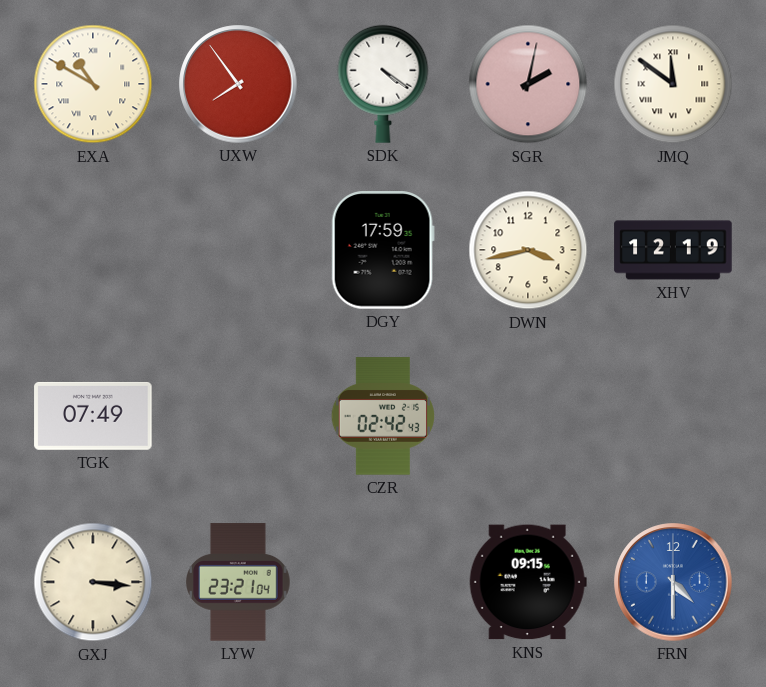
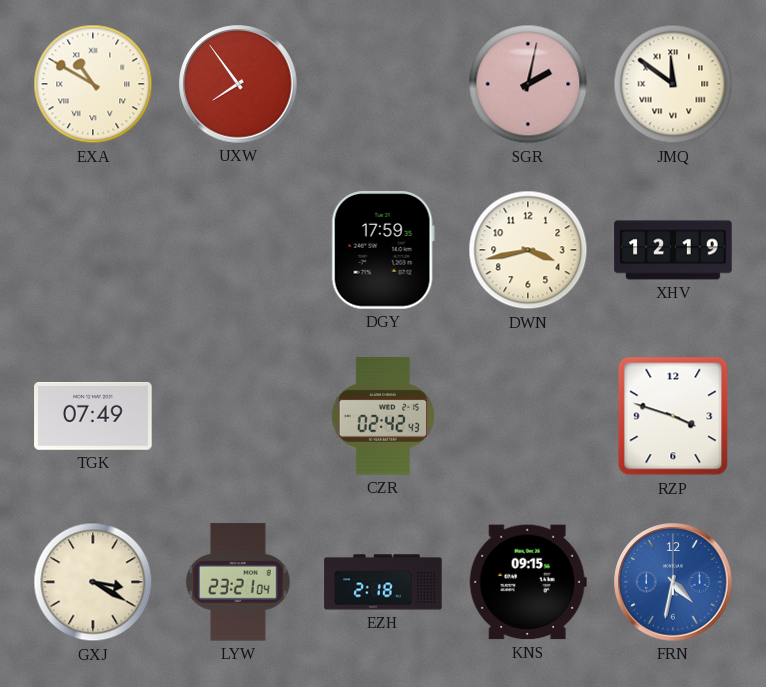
SDK: 4:21 -> none (383, 84)
RZP: none -> 3:48 (673, 416)
GXJ: 3:16 -> 3:20 (93, 582)
EZH: none -> 2:18 (383, 582)
FRN: 4:30 -> 4:32 (673, 582)
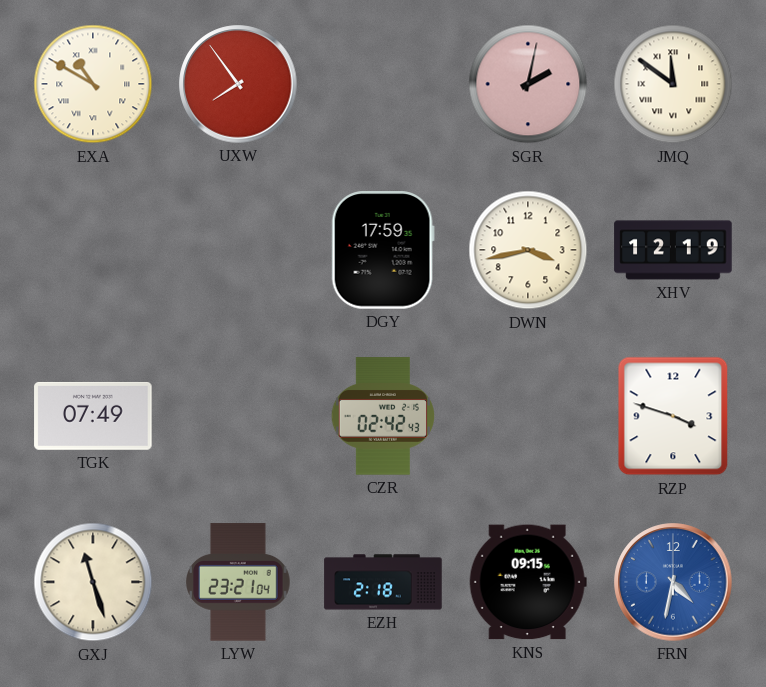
GXJ: 3:20 -> 11:27 (93, 582)
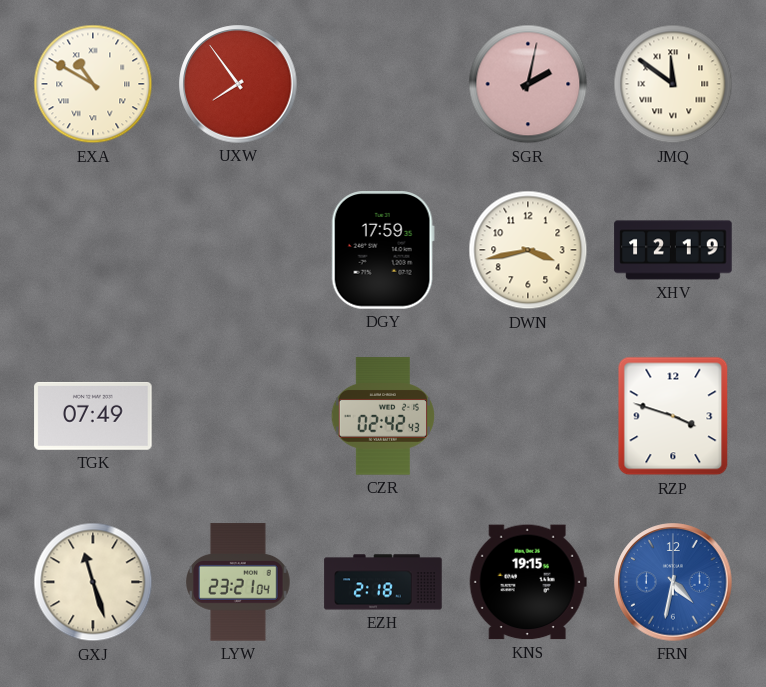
KNS: 09:15 -> 19:15 (528, 582)
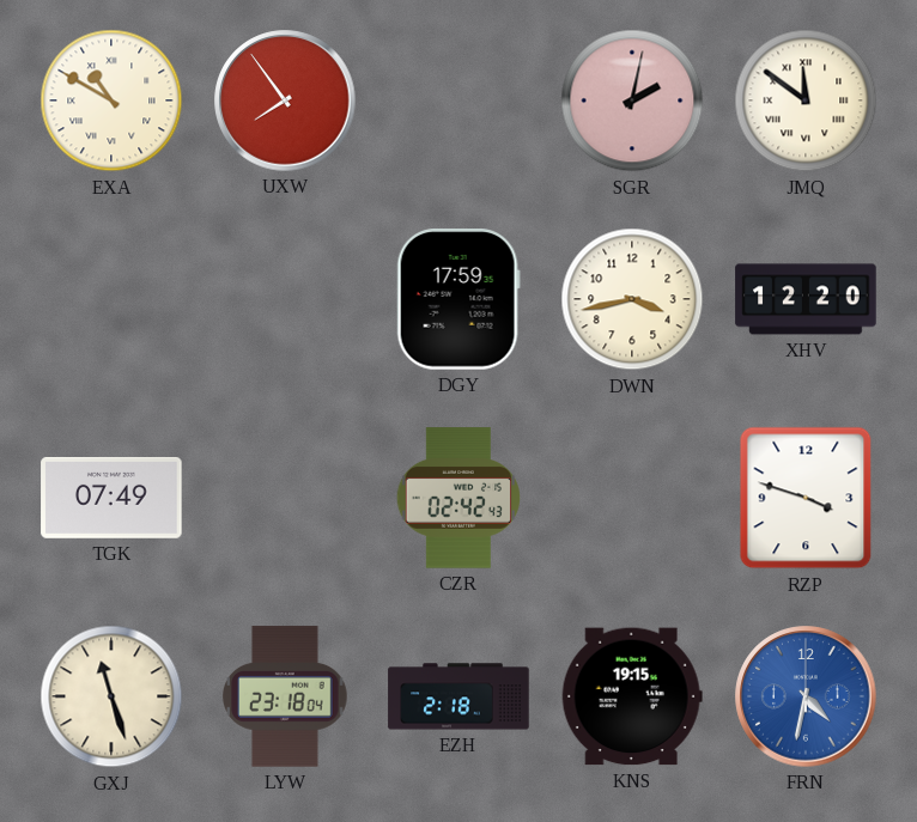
XHV: 12:19 -> 12:20 (806, 299)
LYW: 23:21 -> 23:18 (286, 696)
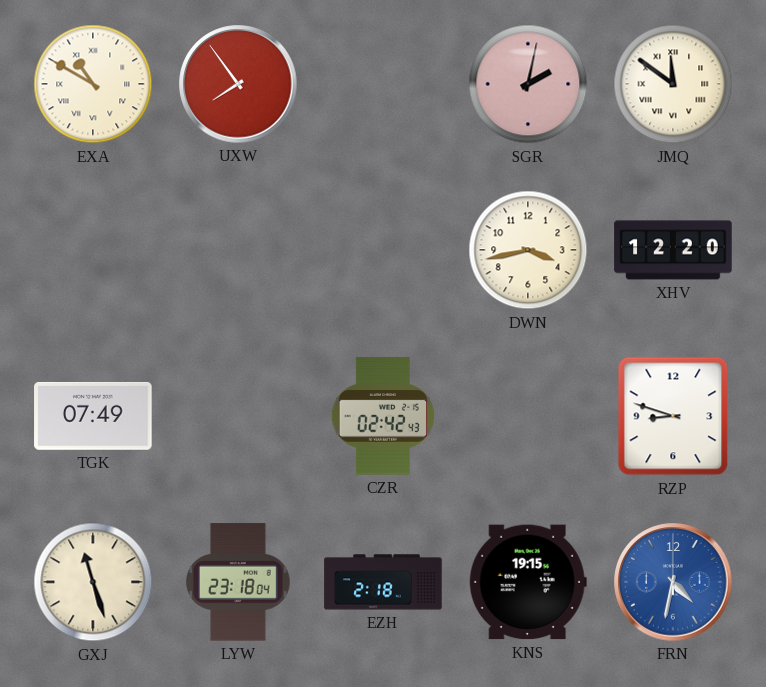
DGY: 17:59 -> none (458, 299)
RZP: 3:48 -> 8:48 (673, 416)
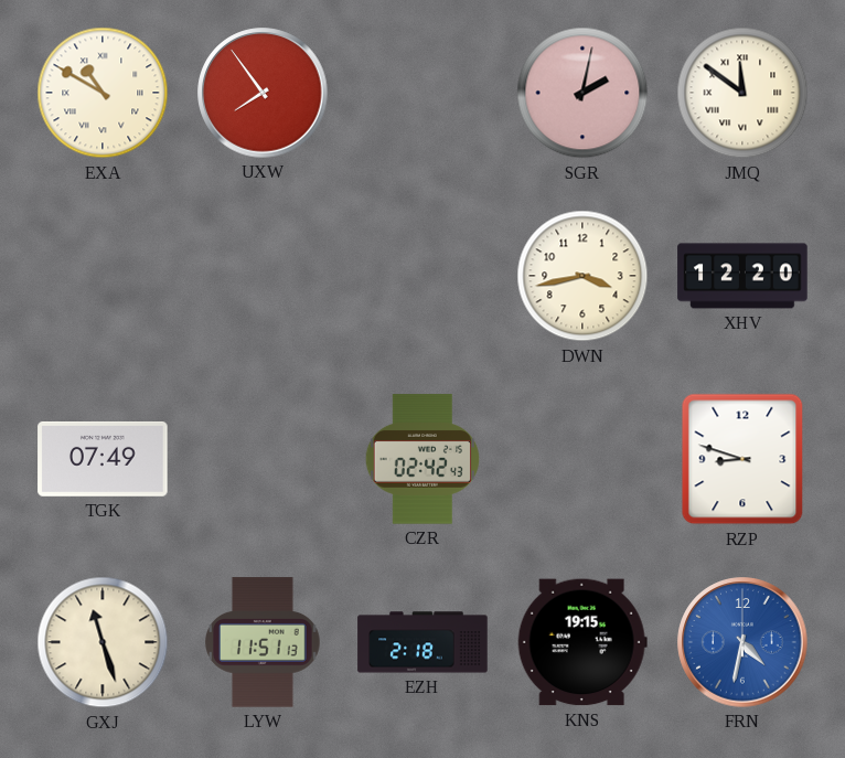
LYW: 23:18 -> 11:51 (264, 642)
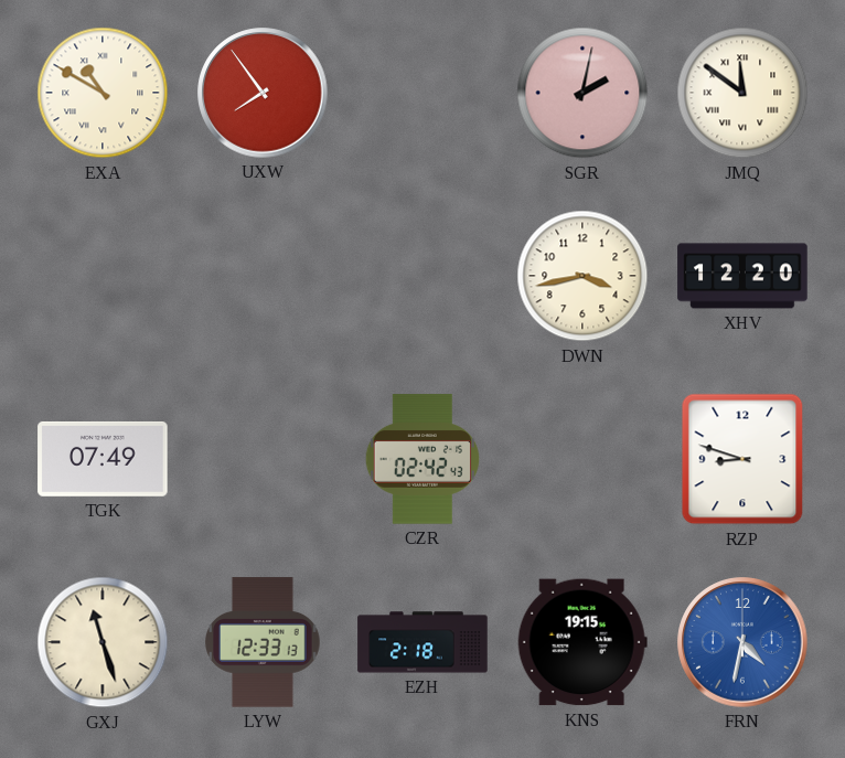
LYW: 11:51 -> 12:33 (264, 642)
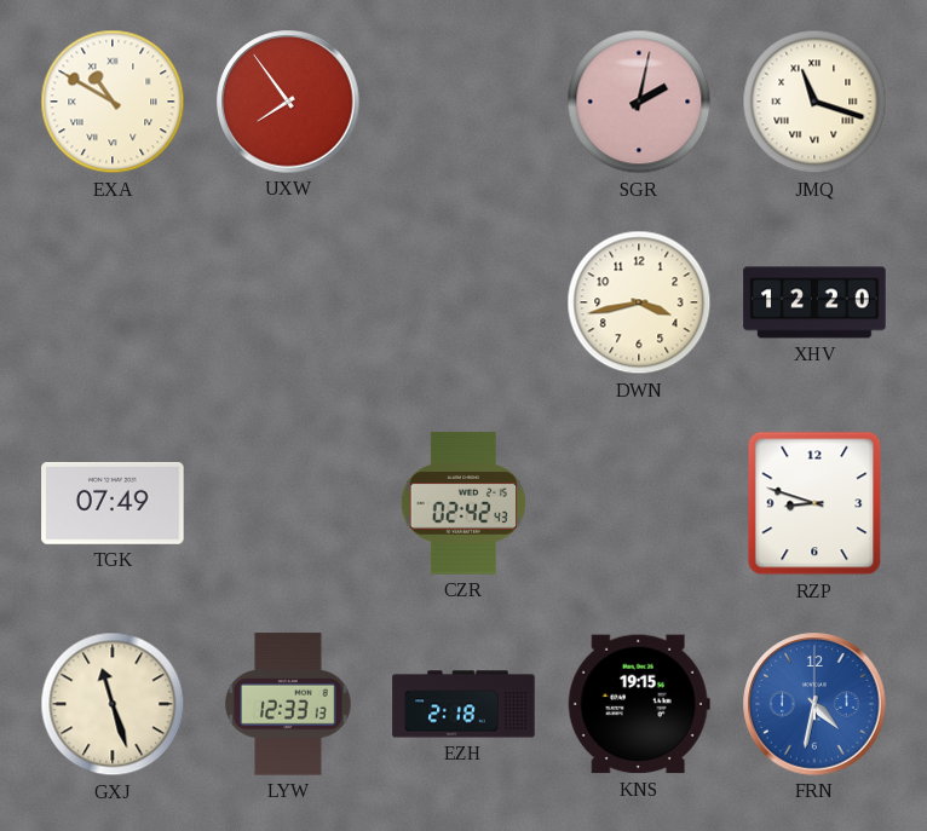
JMQ: 11:51 -> 11:18 (814, 102)
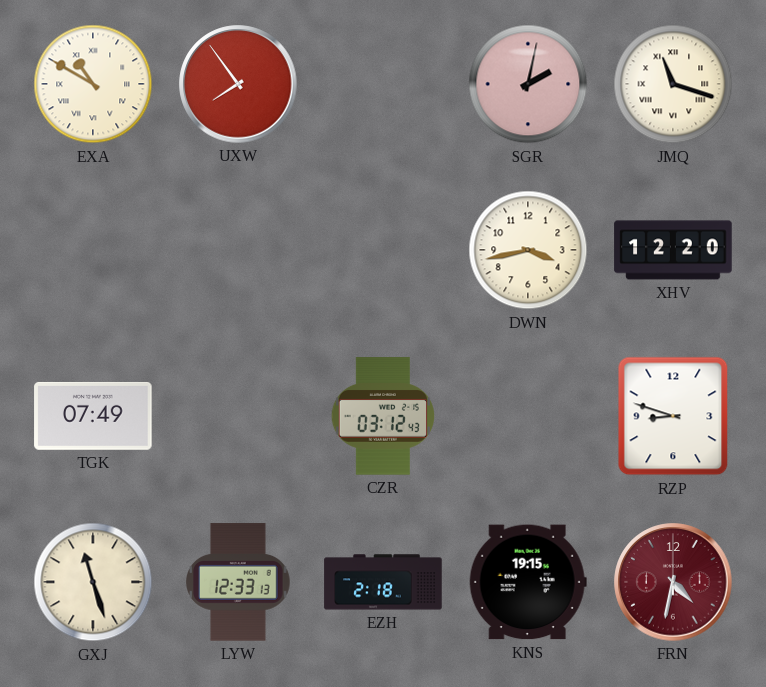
CZR: 02:42 -> 03:12 (382, 416)
FRN dial: blue -> burgundy (673, 582)
